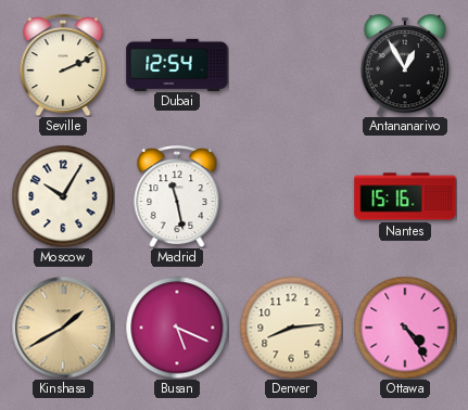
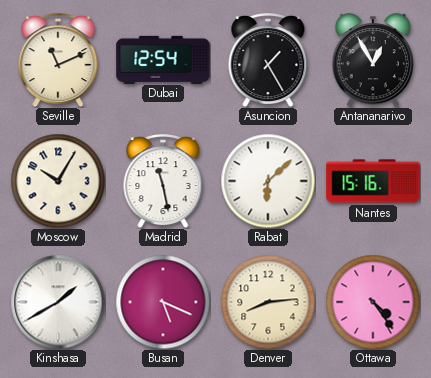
Seville: 2:11 -> 11:11 (58, 60)
Asuncion: none -> 1:25 (268, 60)
Rabat: none -> 6:08 (268, 181)
Kinshasa dial: champagne -> white (58, 302)
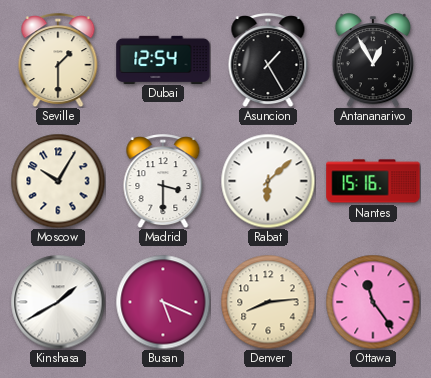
Seville: 11:11 -> 1:30 (58, 60)
Madrid: 11:28 -> 3:30 (163, 181)
Ottawa: 4:24 -> 11:24 (373, 302)
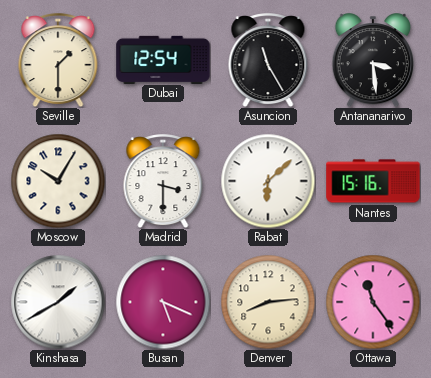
Asuncion: 1:25 -> 11:25 (268, 60)
Antananarivo: 12:55 -> 3:29 (373, 60)
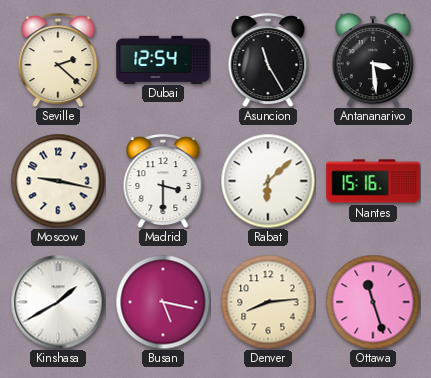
Seville: 1:30 -> 2:22 (58, 60)
Moscow: 10:05 -> 9:17 (58, 181)
Busan: 5:19 -> 5:17 (163, 302)
Ottawa: 11:24 -> 11:27 (373, 302)
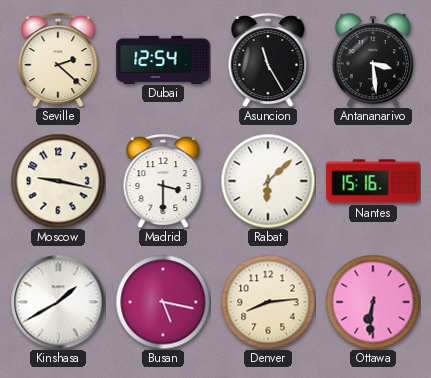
Ottawa: 11:27 -> 6:31 (373, 302)
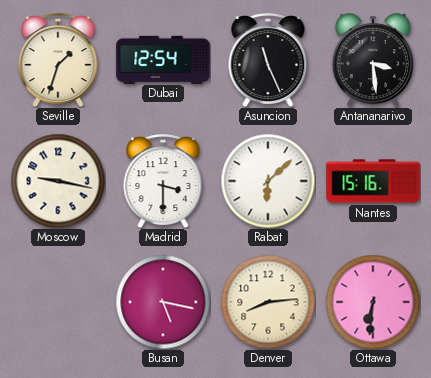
Seville: 2:22 -> 1:33 (58, 60)
Asuncion: 11:25 -> 11:26 (268, 60)
Kinshasa: 1:40 -> none (58, 302)
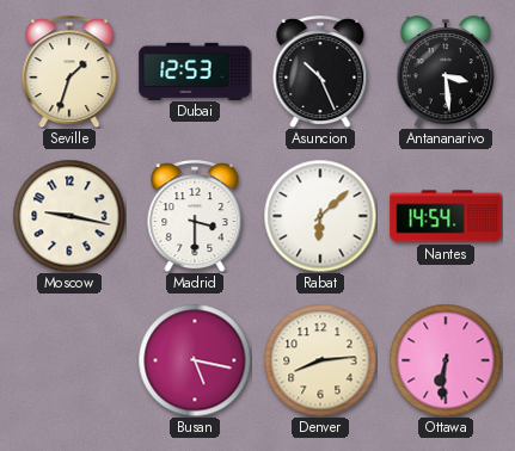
Dubai: 12:54 -> 12:53 (195, 70)
Asuncion: 11:26 -> 10:26 (320, 72)
Nantes: 15:16 -> 14:54 (446, 216)
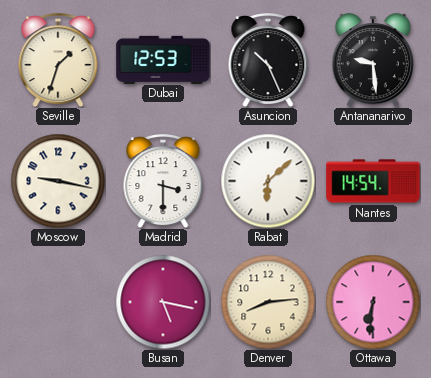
Antananarivo: 3:29 -> 9:29 (373, 60)
